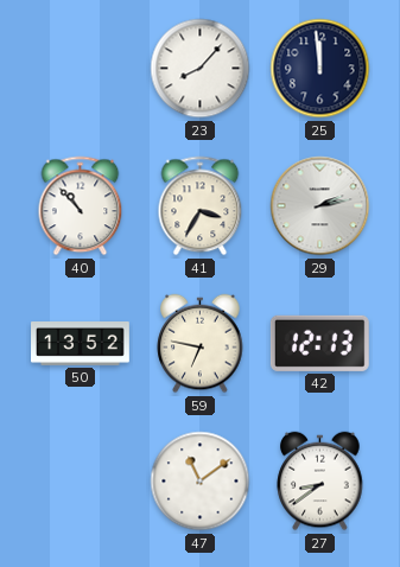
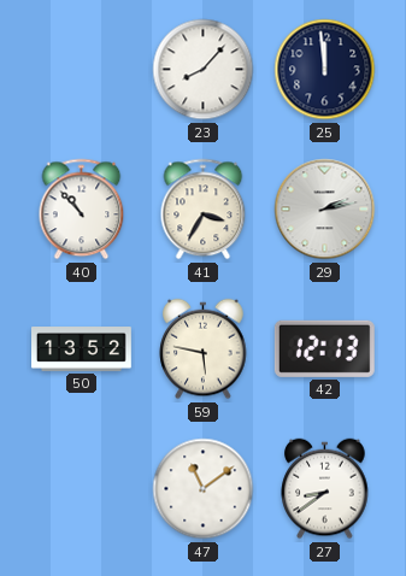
59: 6:47 -> 5:47 (204, 349)
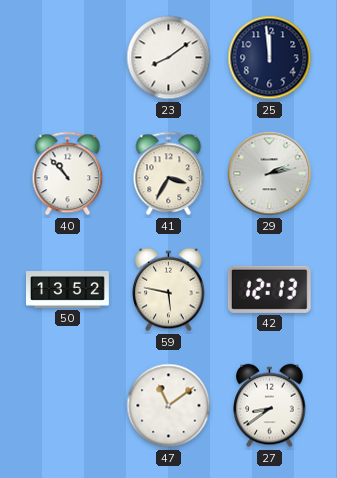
23: 8:07 -> 8:09 (169, 58)
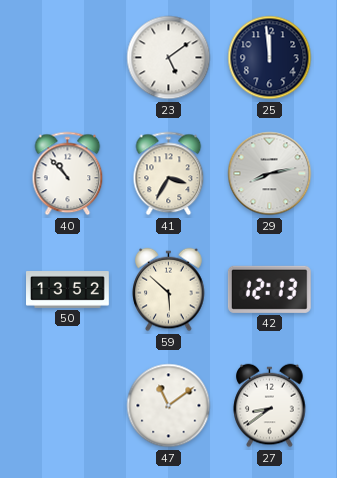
23: 8:09 -> 5:09 (169, 58)
29: 2:13 -> 8:13 (270, 174)
59: 5:47 -> 5:52 (169, 290)
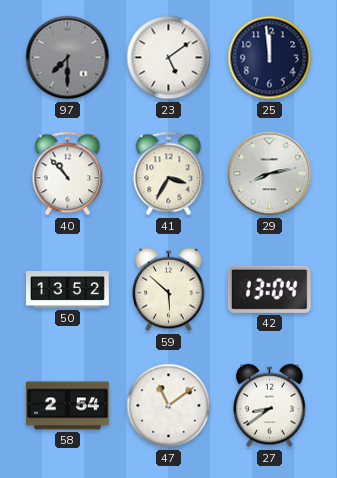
97: none -> 7:30 (68, 58)
42: 12:13 -> 13:04 (269, 289)
58: none -> 2:54 (68, 406)
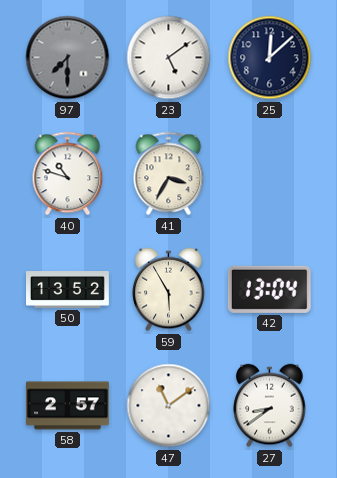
25: 11:59 -> 12:08 (270, 58)
40: 10:53 -> 10:48 (68, 174)
29: 8:13 -> none (270, 174)
59: 5:52 -> 5:55 (169, 290)
58: 2:54 -> 2:57 (68, 406)
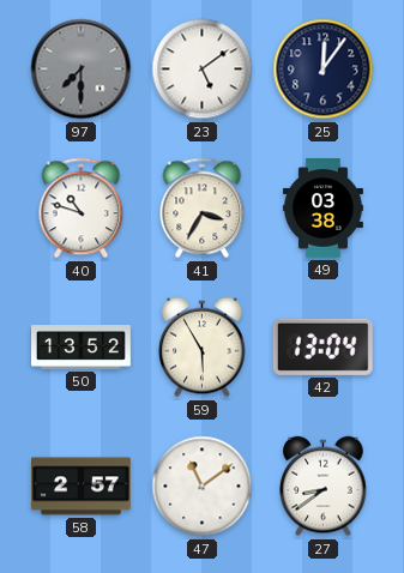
25: 12:08 -> 12:06 (324, 70)
49: none -> 03:38 (322, 209)
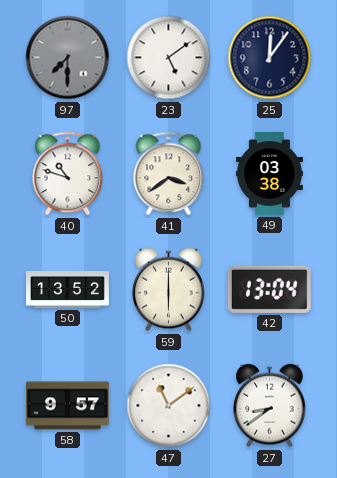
41: 3:35 -> 3:39 (169, 174)
59: 5:55 -> 6:00 (169, 290)
58: 2:57 -> 9:57 (68, 406)
